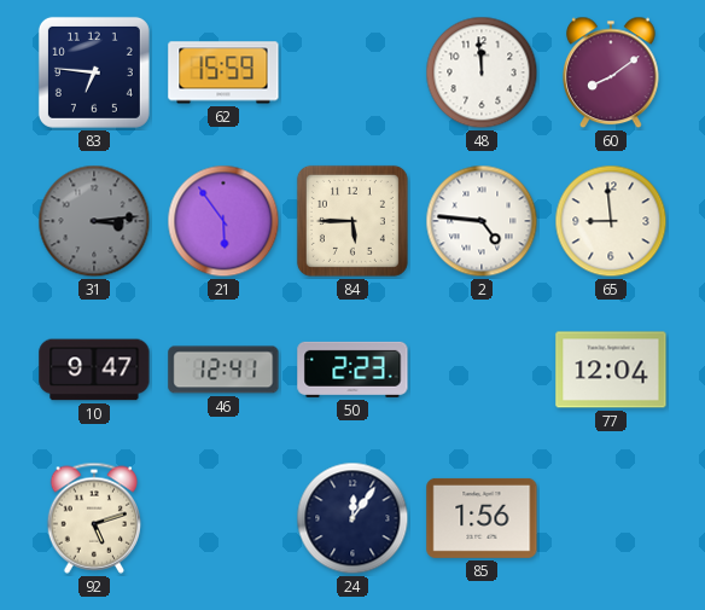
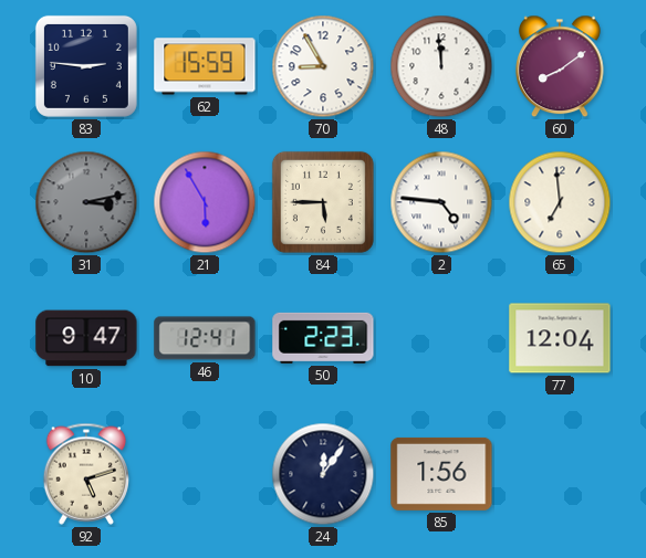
83: 6:46 -> 2:46 (86, 66)
70: none -> 8:55 (323, 66)
31: 3:14 -> 3:13 (86, 202)
21: 5:54 -> 5:55 (205, 202)
65: 8:59 -> 6:59 (560, 202)
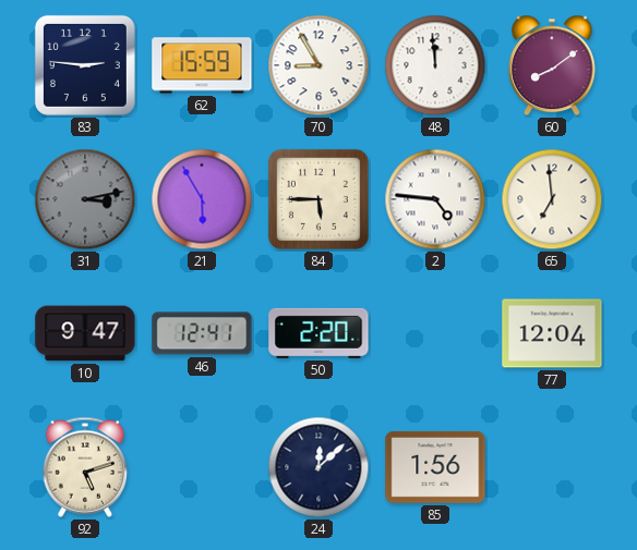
50: 2:23 -> 2:20 (318, 333)
24: 12:06 -> 12:08 (318, 467)
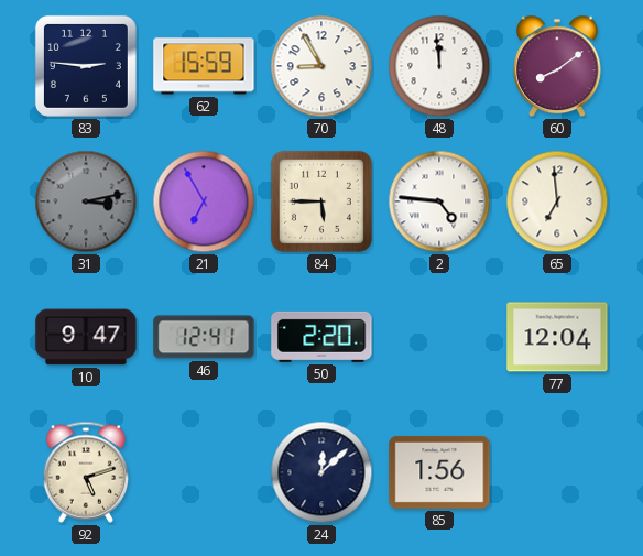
21: 5:55 -> 6:55 (204, 201)
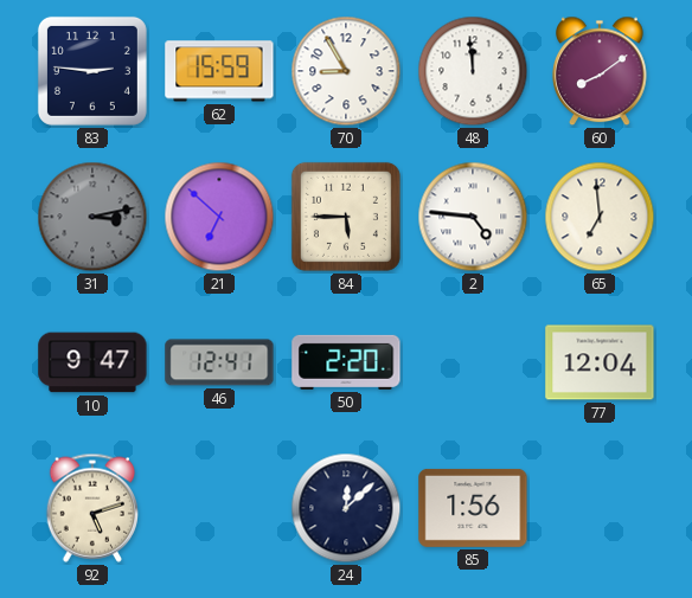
21: 6:55 -> 6:52 (219, 217)
